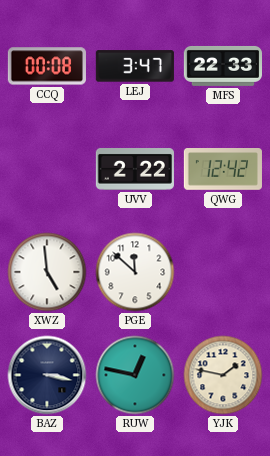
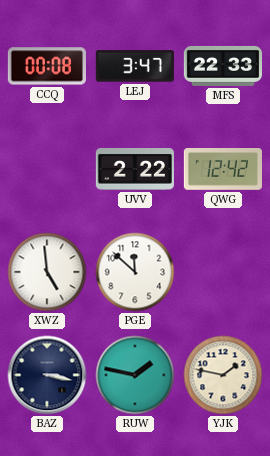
RUW: 12:47 -> 1:47 (135, 375)
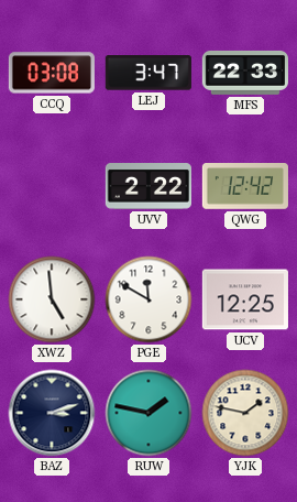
CCQ: 00:08 -> 03:08 (52, 73)
PGE: 11:52 -> 11:50 (148, 299)
UCV: none -> 12:25 (245, 299)
BAZ: 3:17 -> 3:12 (52, 413)
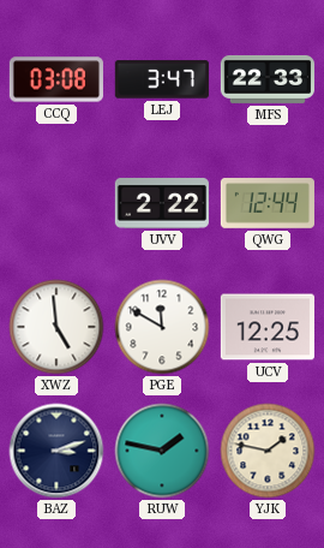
QWG: 12:42 -> 12:44 (268, 203)
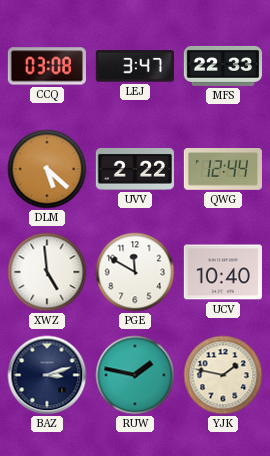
DLM: none -> 5:22 (47, 169)
UCV: 12:25 -> 10:40 (223, 272)
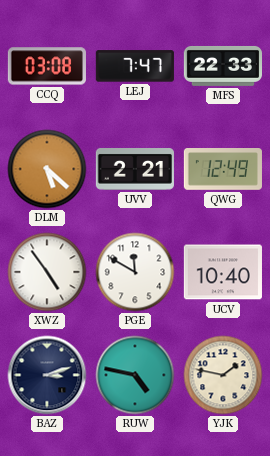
LEJ: 3:47 -> 7:47 (135, 66)
UVV: 2:22 -> 2:21 (135, 170)
QWG: 12:44 -> 12:49 (223, 169)
XWZ: 4:59 -> 4:54 (47, 272)
RUW: 1:47 -> 4:47 (135, 375)
